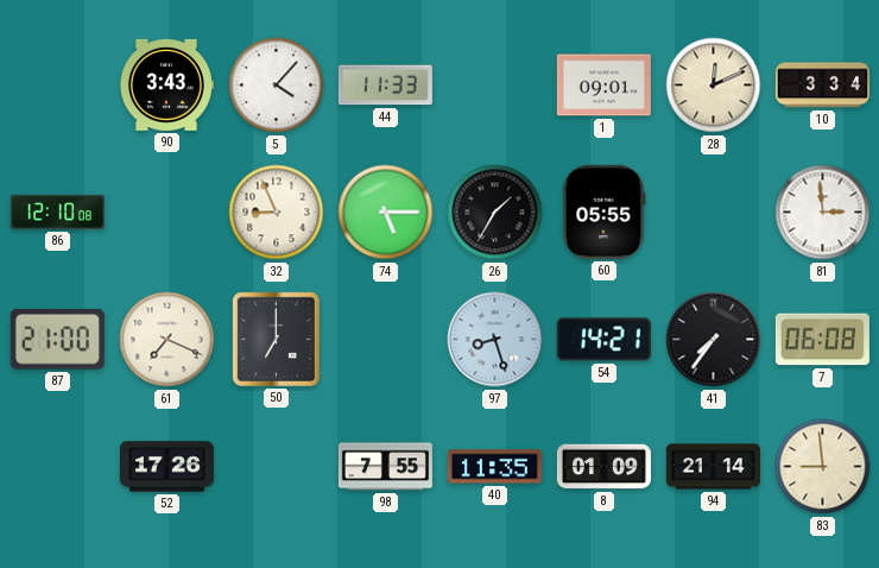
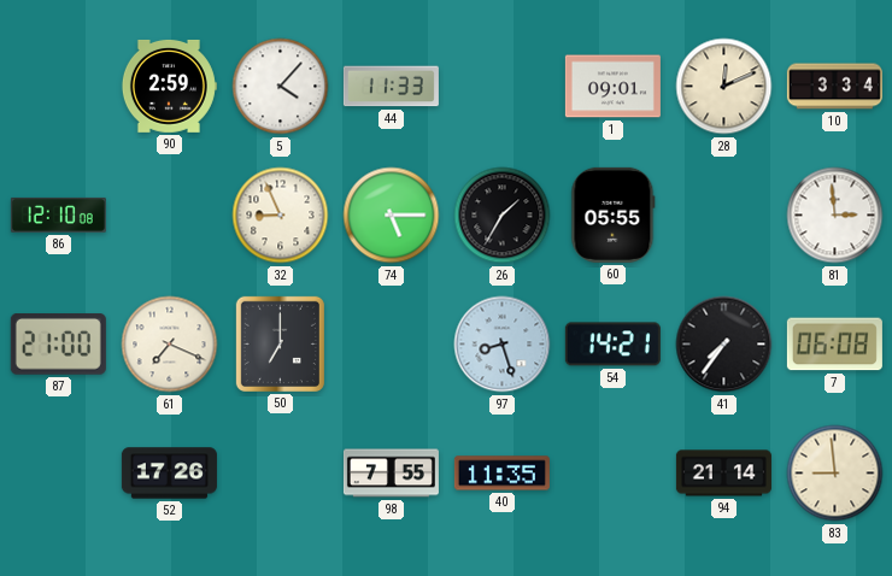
90: 3:43 -> 2:59 (169, 86)
8: 01:09 -> none (603, 467)
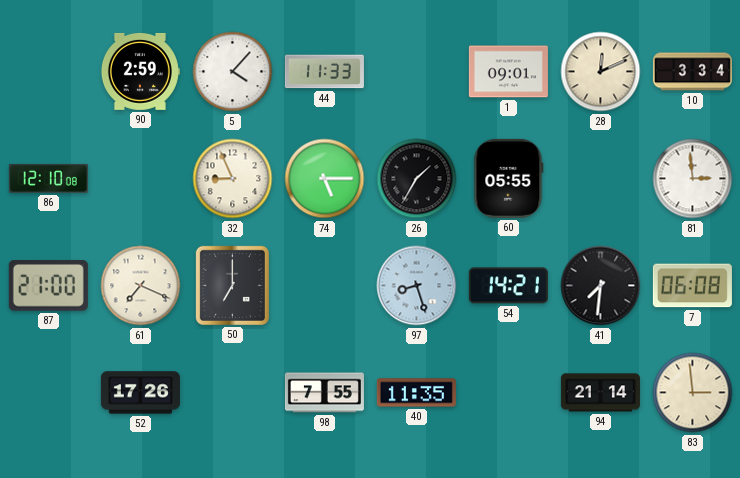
41: 7:36 -> 7:31 (601, 286)
83: 8:59 -> 2:59 (693, 393)
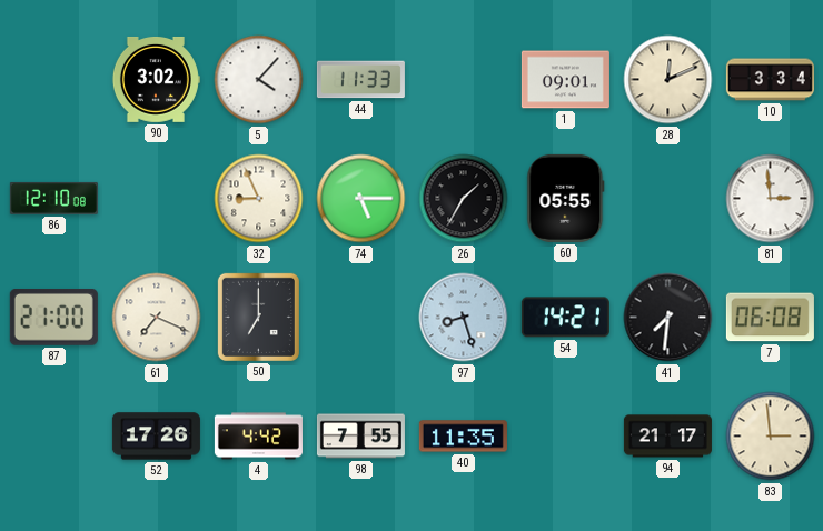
90: 2:59 -> 3:02 (156, 79)
4: none -> 4:42 (258, 437)
94: 21:14 -> 21:17 (667, 437)
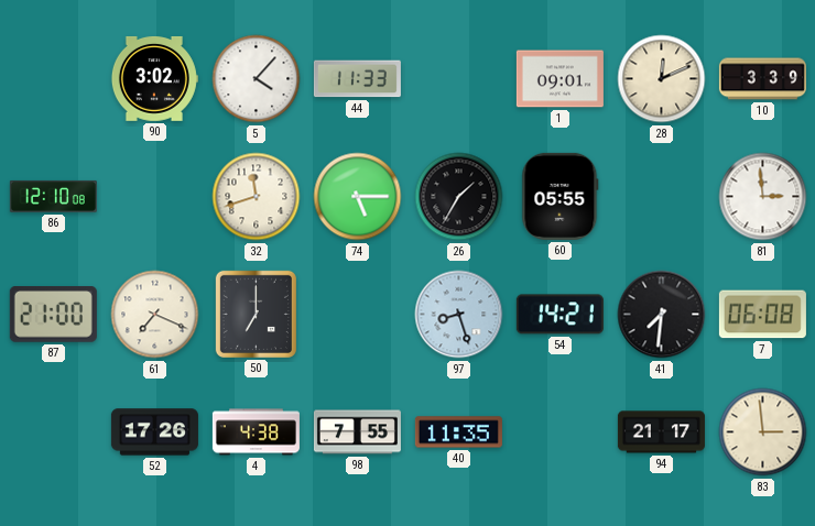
10: 3:34 -> 3:39 (762, 79)
32: 8:56 -> 11:42 (257, 197)
4: 4:42 -> 4:38 (256, 432)
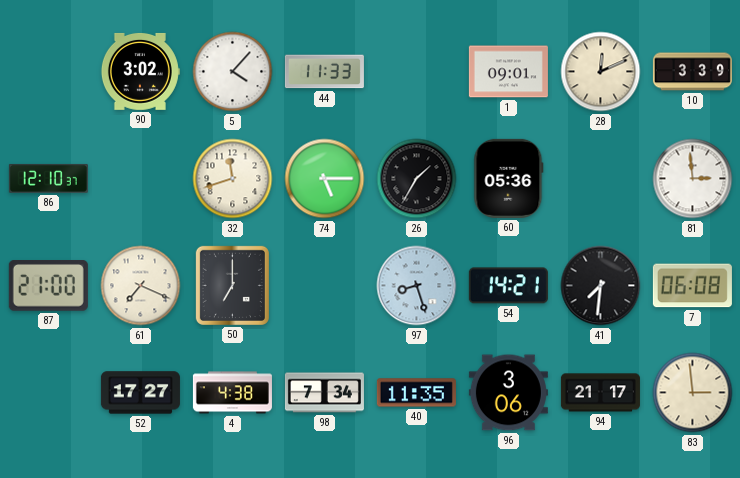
86: 12:10:08 -> 12:10:37 (48, 178)
60: 05:55 -> 05:36 (509, 178)
52: 17:26 -> 17:27 (140, 393)
98: 7:55 -> 7:34 (324, 393)
96: none -> 3:06 (508, 393)
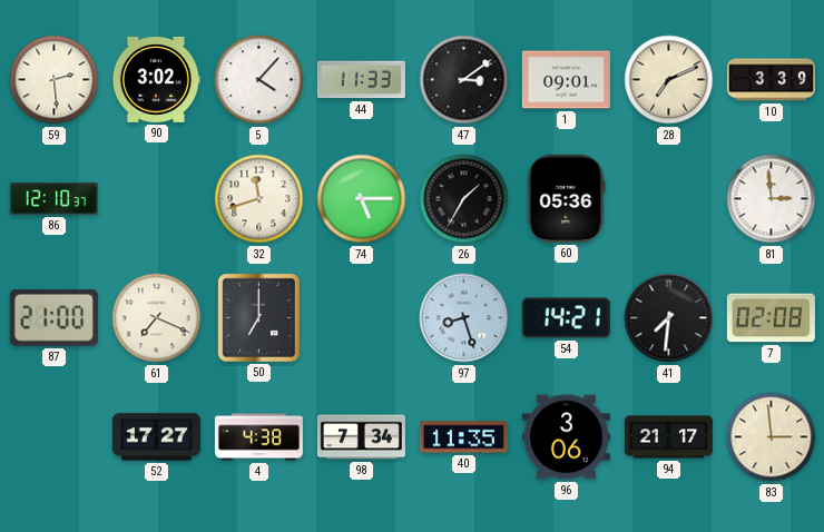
59: none -> 2:29 (55, 80)
47: none -> 3:09 (464, 80)
28: 12:11 -> 7:11 (669, 80)
7: 06:08 -> 02:08 (771, 318)
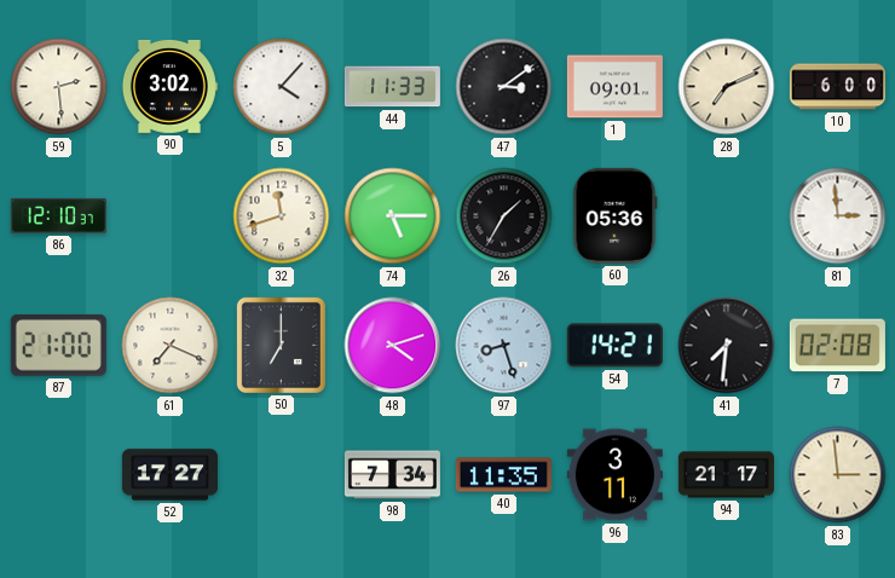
10: 3:39 -> 6:00 (837, 87)
48: none -> 4:12 (393, 346)
4: 4:38 -> none (258, 437)
96: 3:06 -> 3:11 (614, 475)
